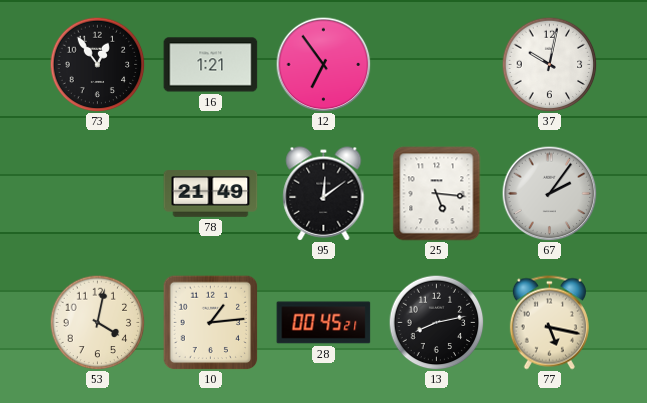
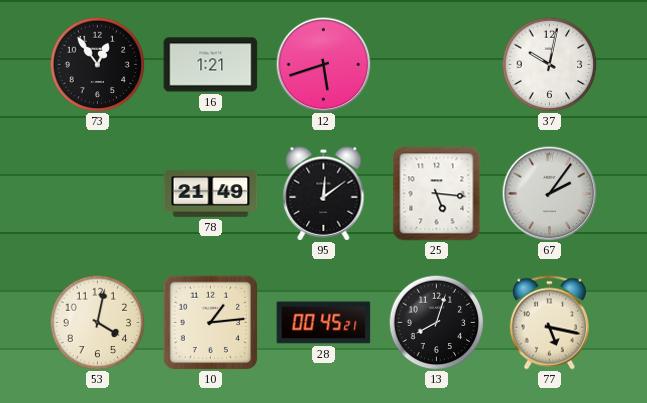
12: 6:54 -> 5:42 (323, 64)
13: 8:13 -> 8:03 (436, 322)
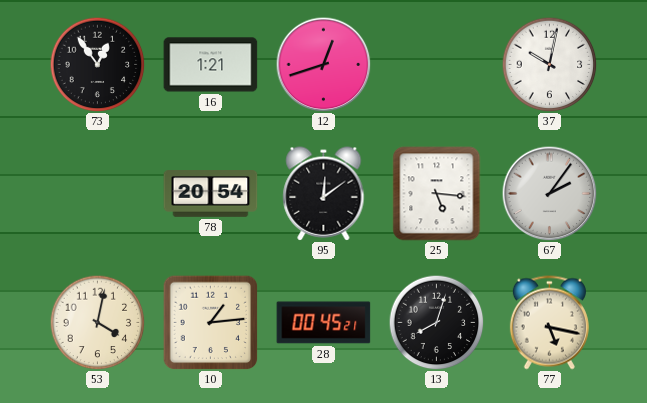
12: 5:42 -> 12:42 (323, 64)
78: 21:49 -> 20:54 (211, 194)
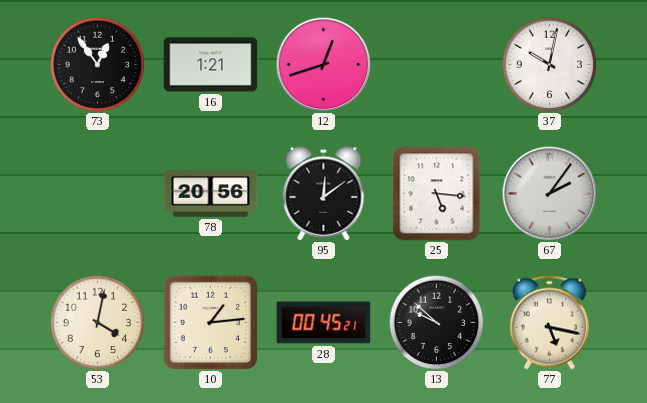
78: 20:54 -> 20:56 (211, 194)
13: 8:03 -> 9:52 (436, 322)
